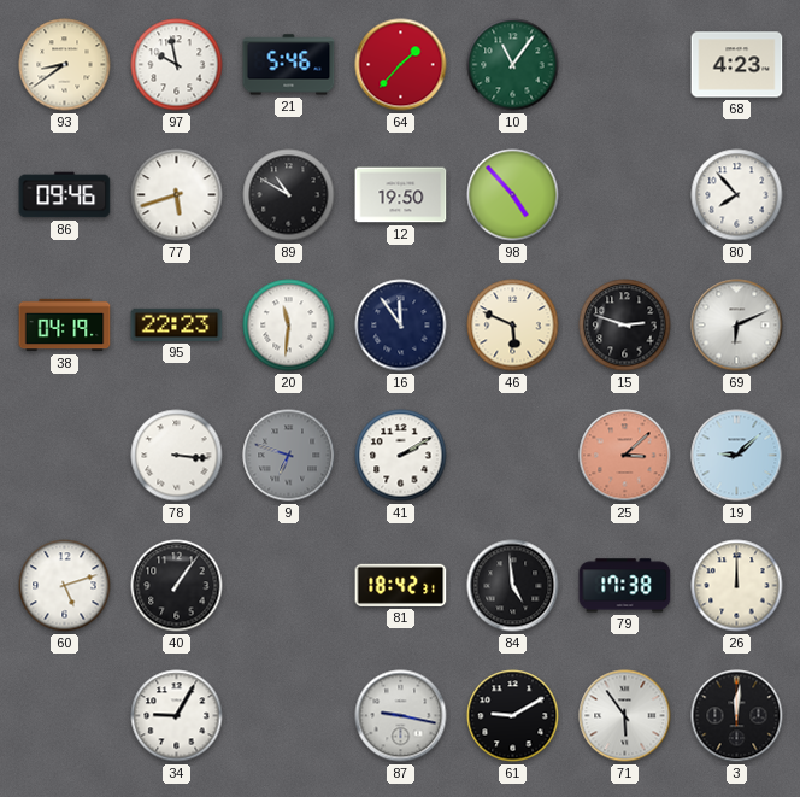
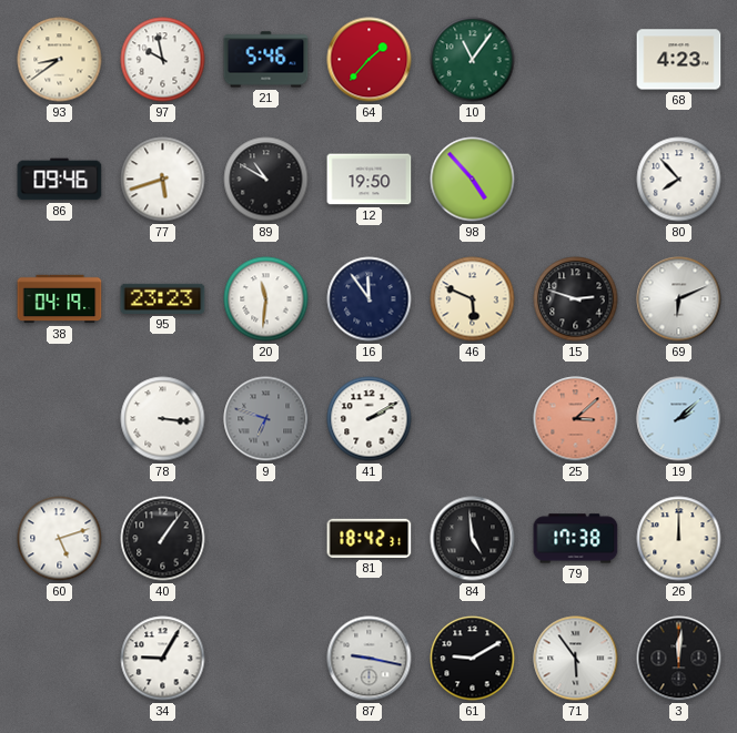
95: 22:23 -> 23:23 (163, 298)
19: 9:08 -> 2:08 (679, 419)
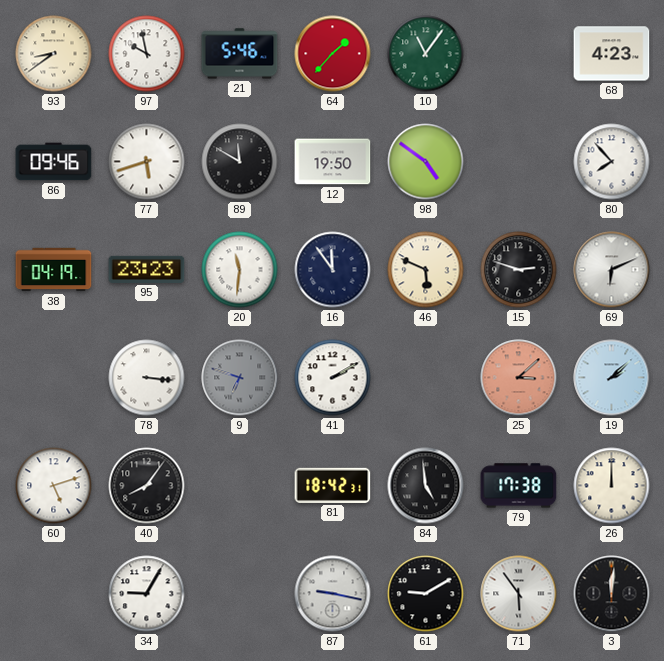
89: 10:50 -> 11:50 (240, 162)
98: 4:53 -> 4:51 (426, 162)
40: 1:06 -> 8:06 (147, 486)
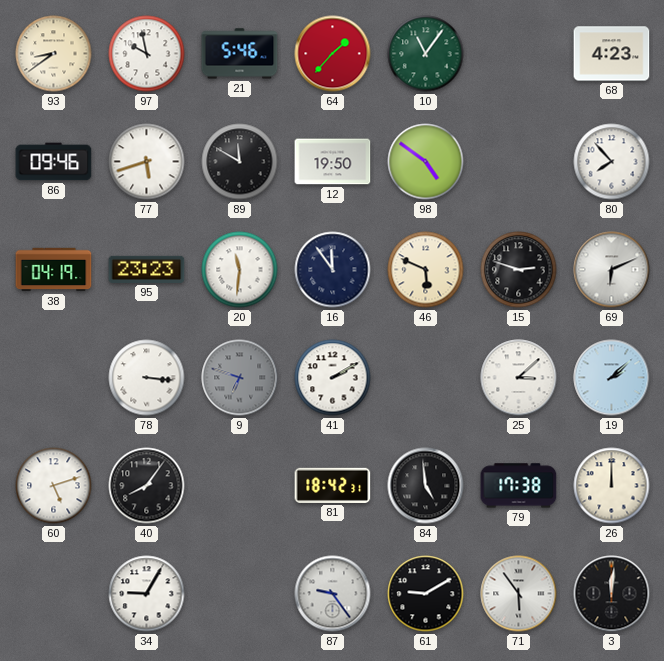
25 dial: salmon -> white (519, 378)
87: 9:17 -> 9:24 (333, 594)
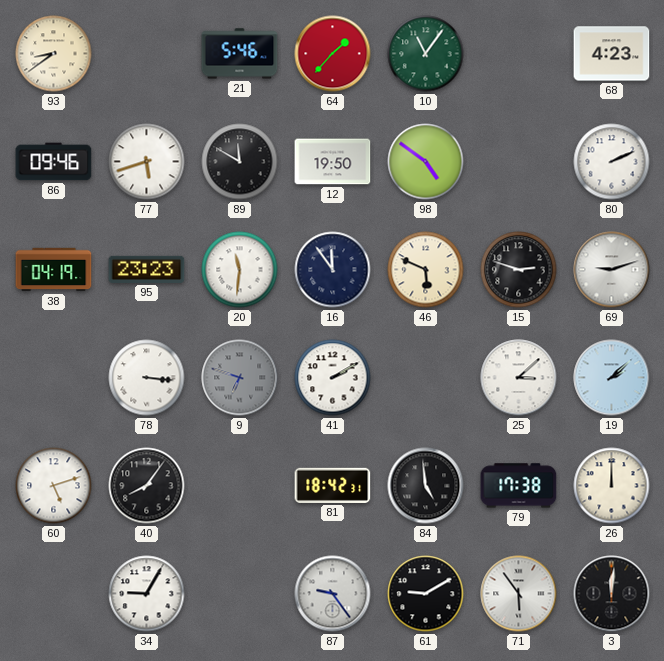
97: 9:58 -> none (147, 54)
80: 7:53 -> 2:11 (612, 162)
69: 6:11 -> 9:12 (612, 270)
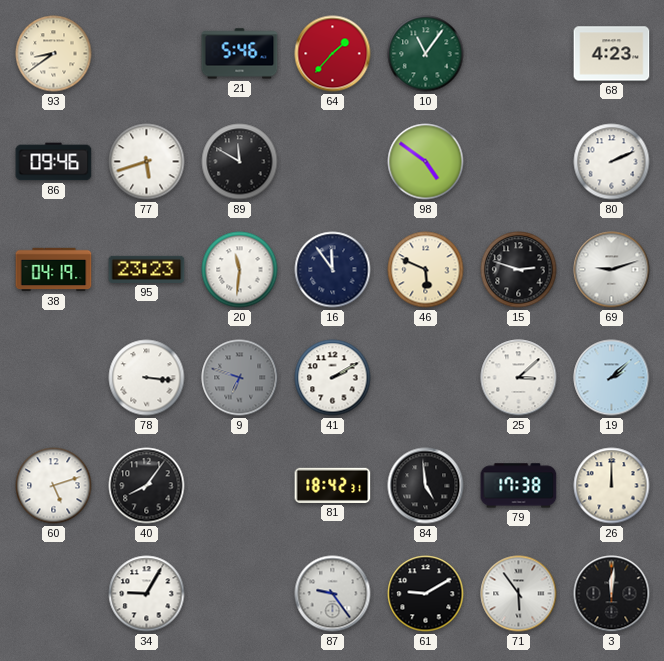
12: 19:50 -> none (333, 162)
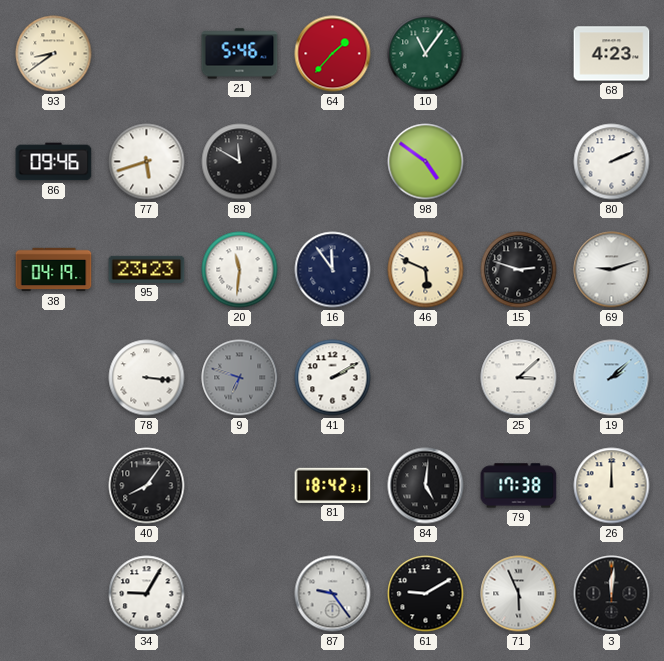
60: 5:12 -> none (54, 486)
84: 4:59 -> 5:01 (426, 486)
71: 5:54 -> 5:56 (519, 594)
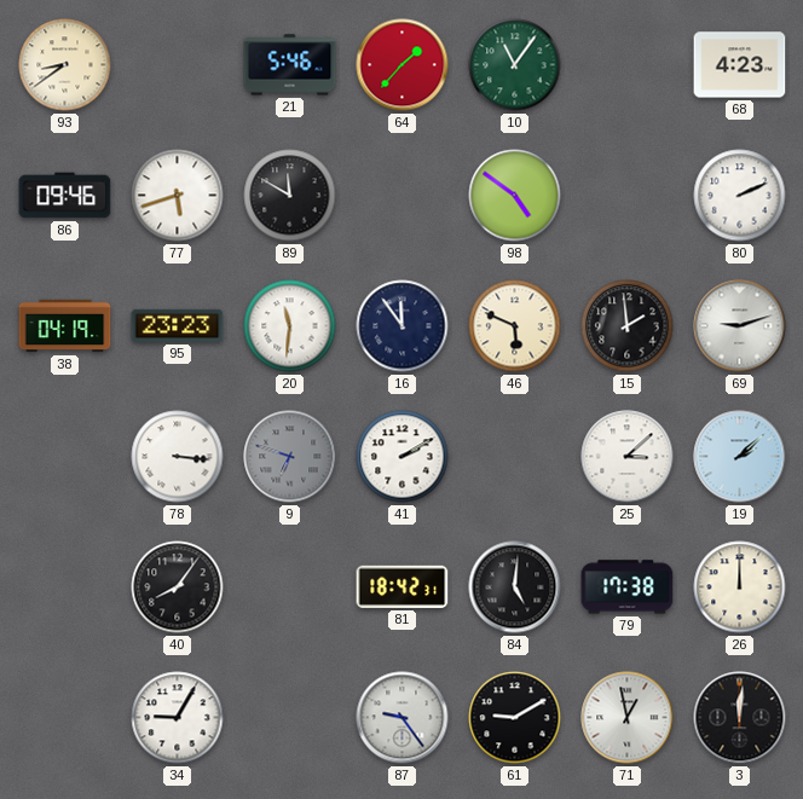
15: 2:48 -> 1:59 (628, 326)
71: 5:56 -> 12:58 (628, 718)
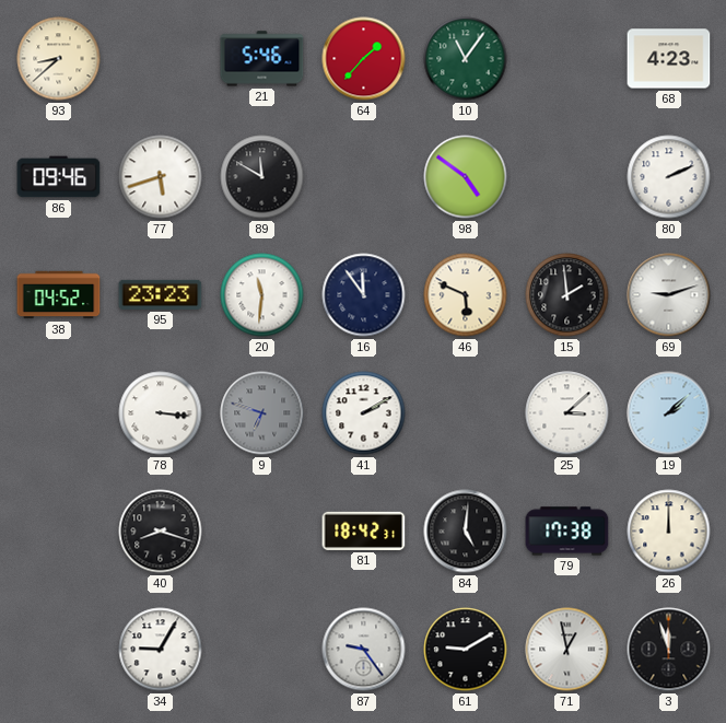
93: 8:39 -> 8:38 (59, 59)
38: 04:19 -> 04:52 (59, 295)
40: 8:06 -> 8:18 (161, 532)
3: 12:01 -> 11:57 (669, 650)
